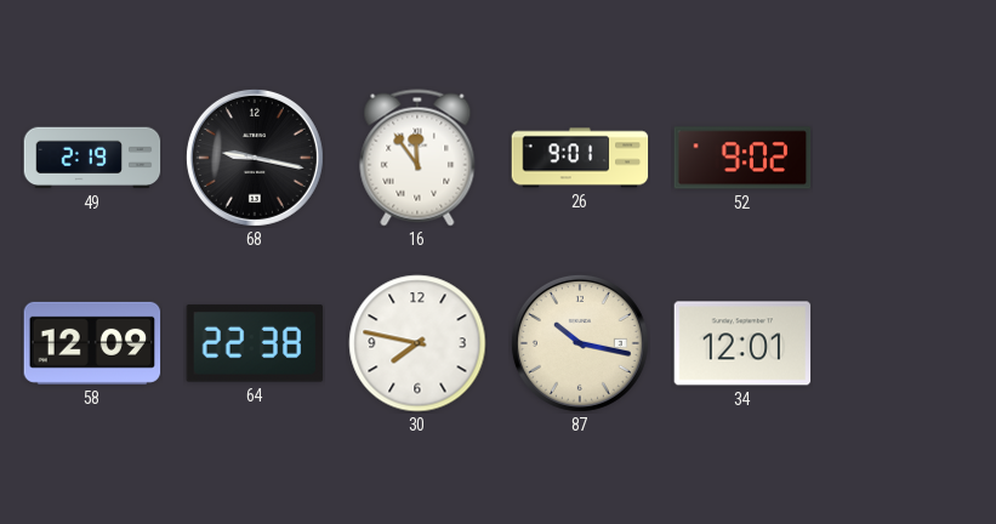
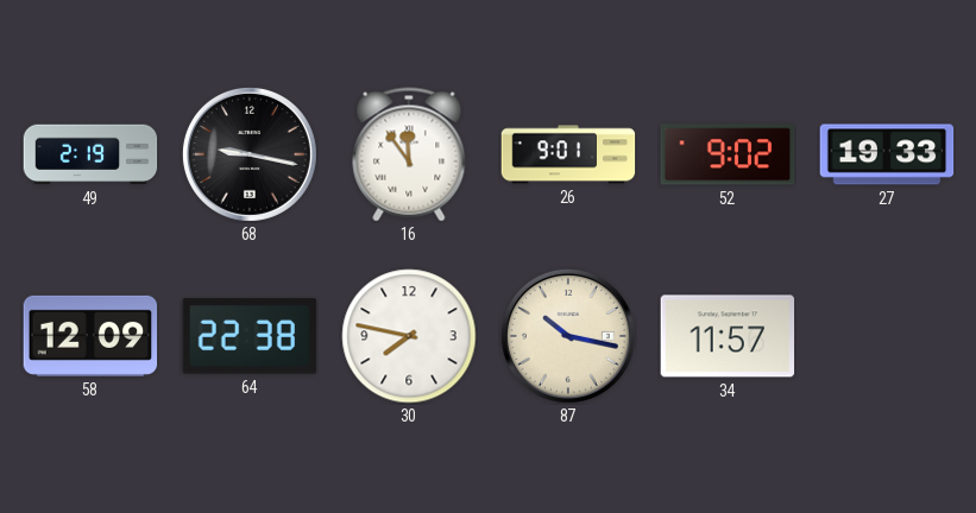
27: none -> 19:33 (887, 154)
34: 12:01 -> 11:57 (728, 336)
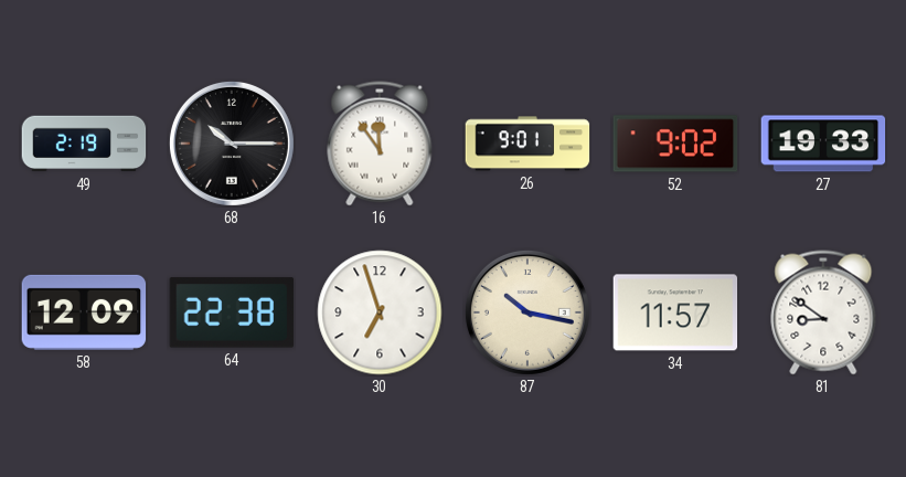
68: 9:17 -> 10:15 (232, 144)
30: 7:47 -> 6:57 (380, 312)
81: none -> 8:51 (823, 312)
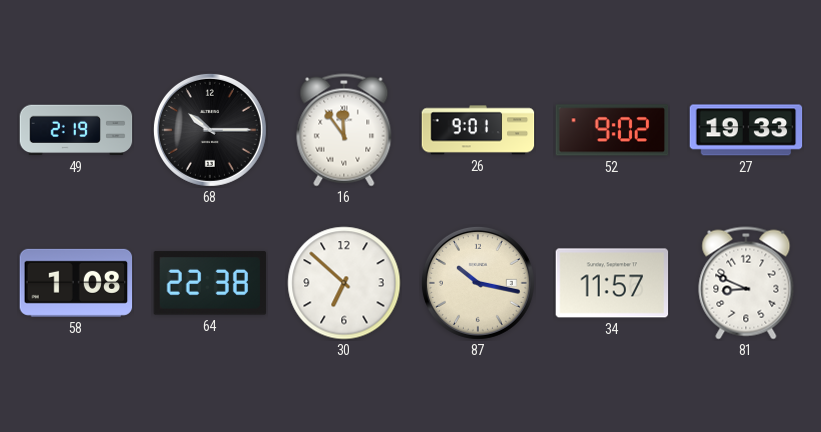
58: 12:09 -> 1:08 (76, 283)
30: 6:57 -> 6:52 (344, 283)
81: 8:51 -> 8:49 (746, 283)
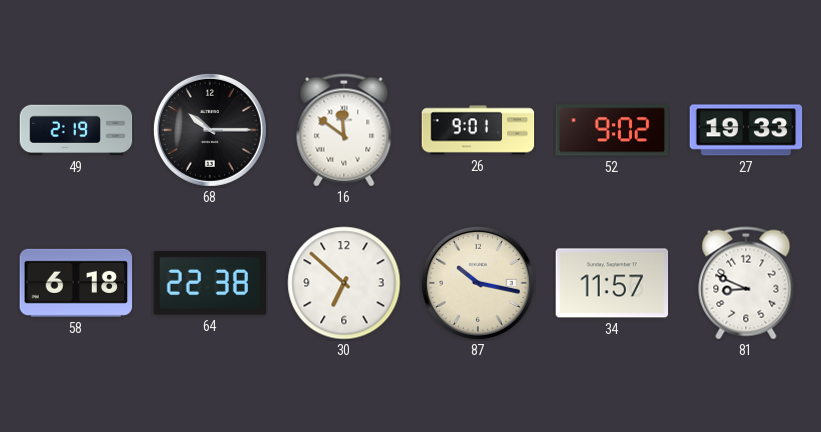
16: 11:54 -> 11:51 (344, 130)
58: 1:08 -> 6:18 (76, 283)
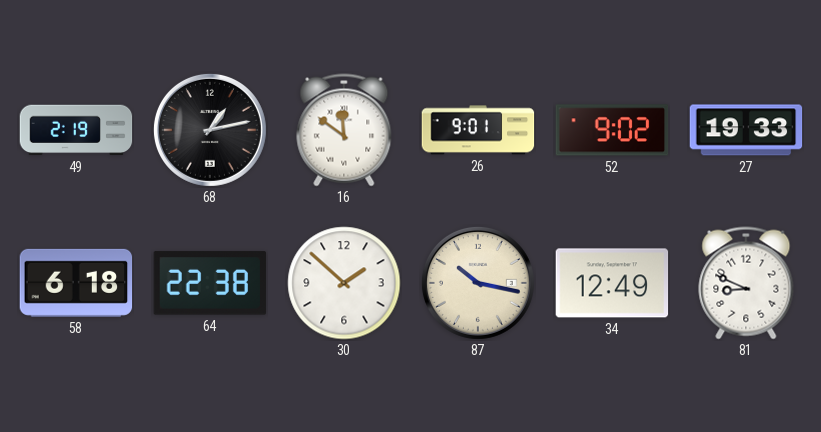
68: 10:15 -> 1:13 (210, 130)
30: 6:52 -> 1:52 (344, 283)
34: 11:57 -> 12:49 (612, 283)
